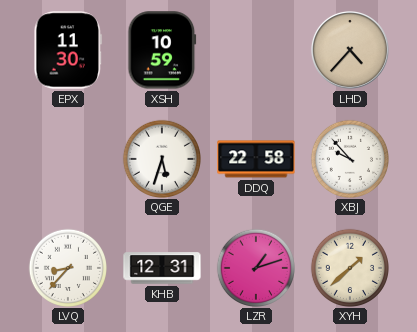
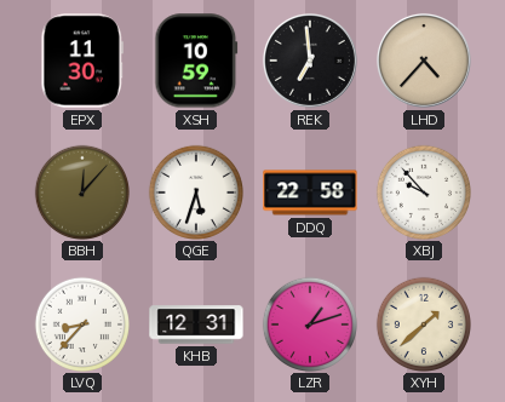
REK: none -> 6:59 (310, 61)
BBH: none -> 12:07 (81, 191)
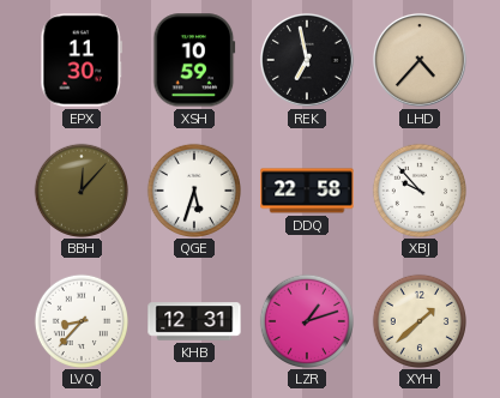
REK: 6:59 -> 6:58 (307, 60)
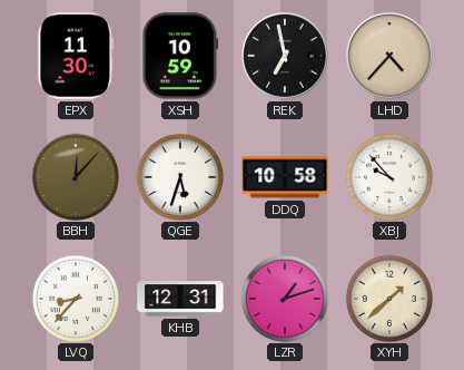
DDQ: 22:58 -> 10:58 (285, 177)
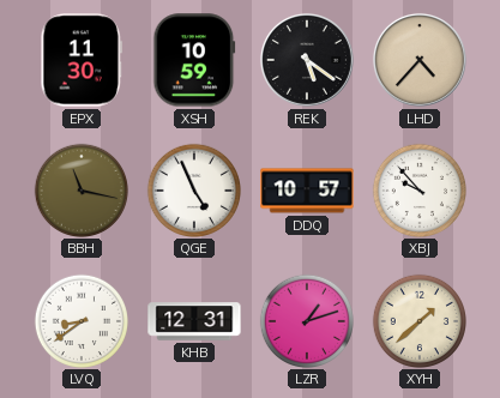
REK: 6:58 -> 5:21 (307, 60)
BBH: 12:07 -> 11:17 (80, 189)
QGE: 5:33 -> 4:56 (193, 189)
DDQ: 10:58 -> 10:57 (307, 191)
LVQ: 8:37 -> 8:39 (80, 320)
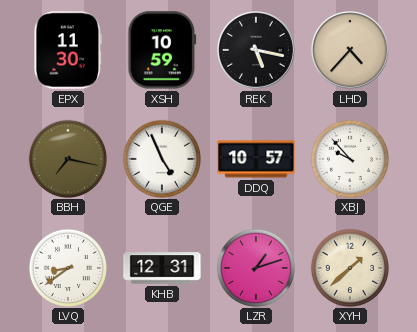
REK: 5:21 -> 5:17 (256, 50)
BBH: 11:17 -> 7:17 (67, 158)
